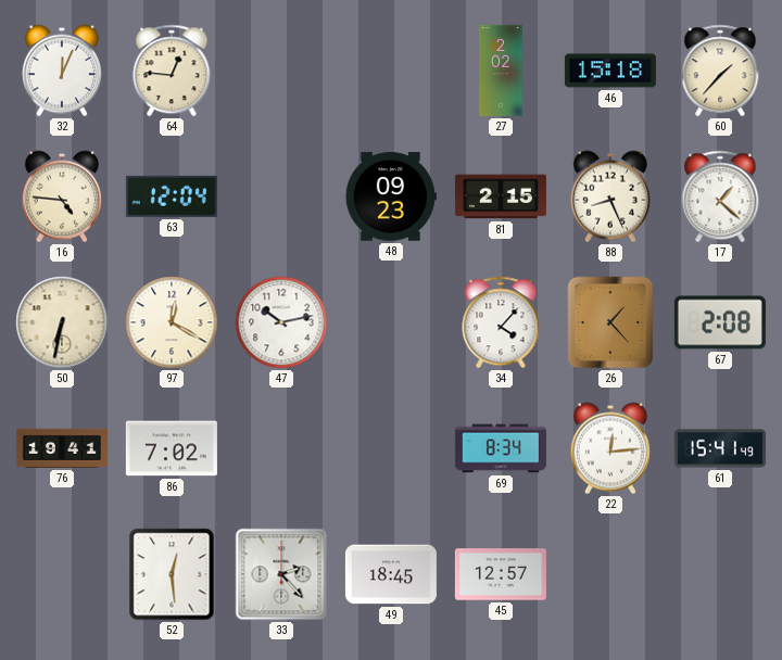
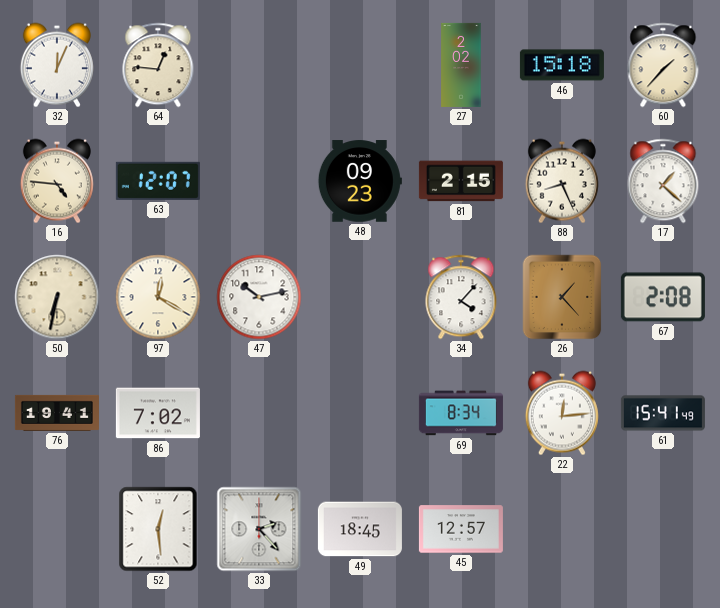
63: 12:04 -> 12:07 (158, 181)
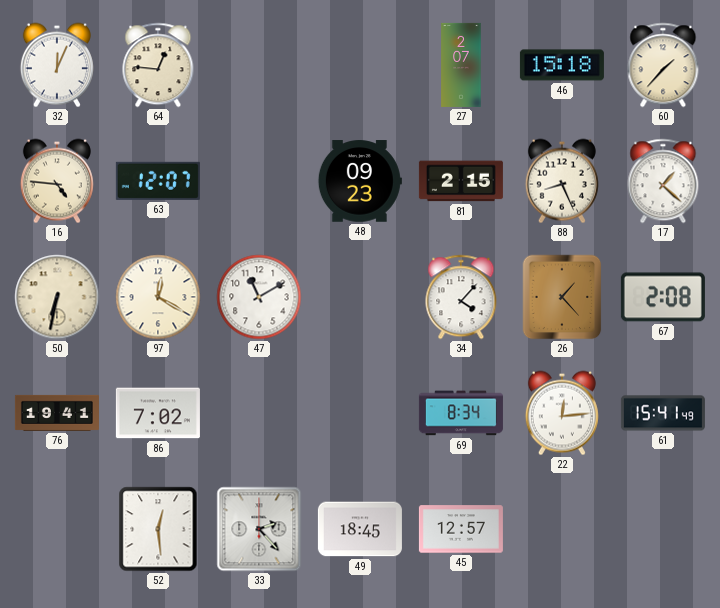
27: 2:02 -> 2:07 (461, 65)
47: 10:13 -> 11:10 (259, 297)
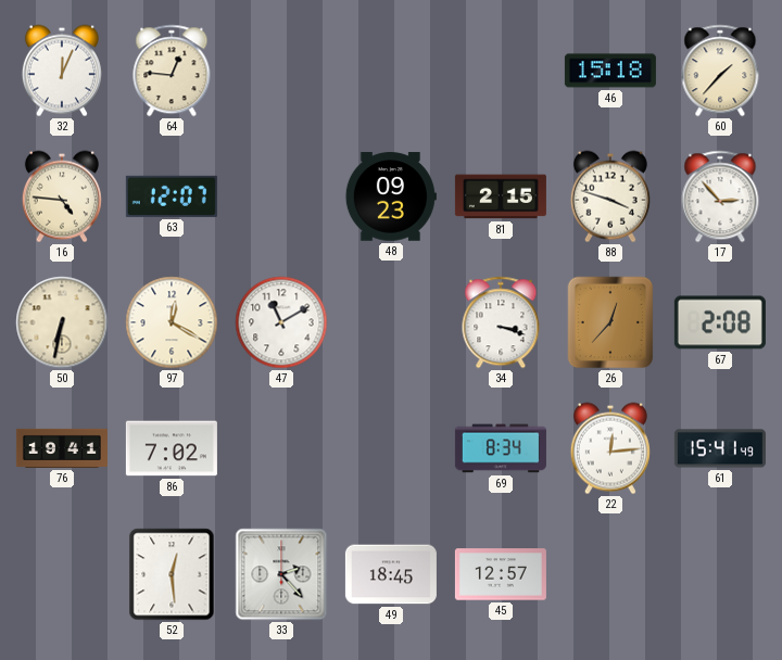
27: 2:07 -> none (461, 65)
88: 8:26 -> 3:48 (610, 196)
17: 1:22 -> 2:53 (720, 196)
34: 4:07 -> 3:18 (501, 322)
26: 1:23 -> 12:37 (610, 322)
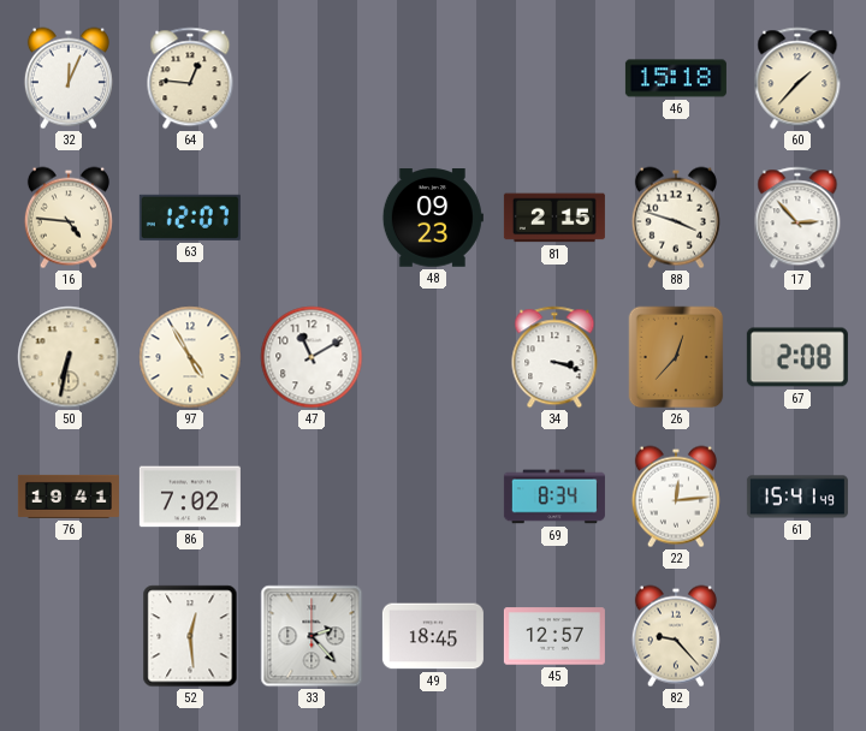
97: 12:20 -> 4:55 (190, 357)
82: none -> 9:23 (676, 636)
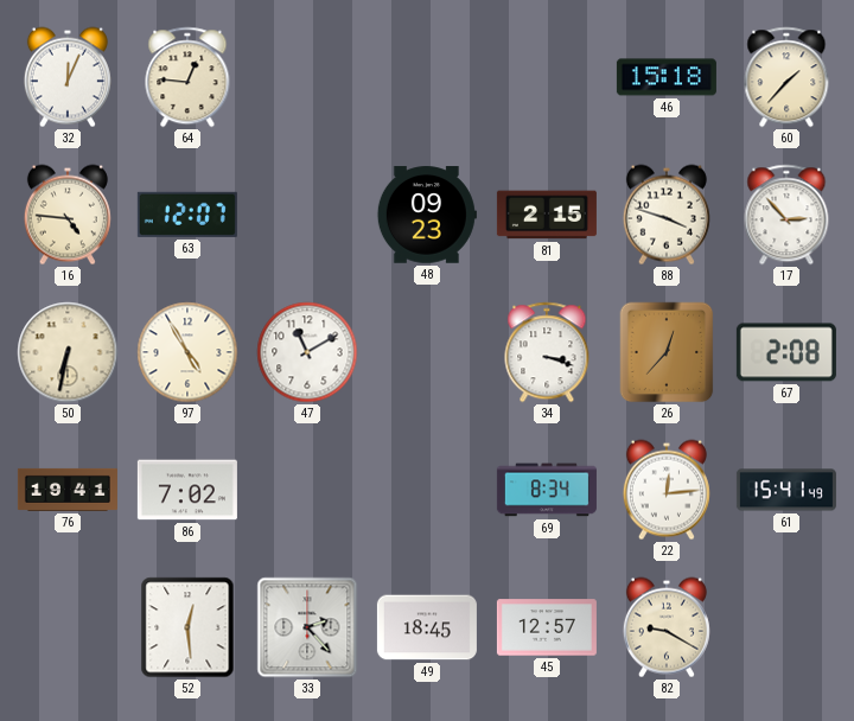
82: 9:23 -> 9:20 (667, 627)
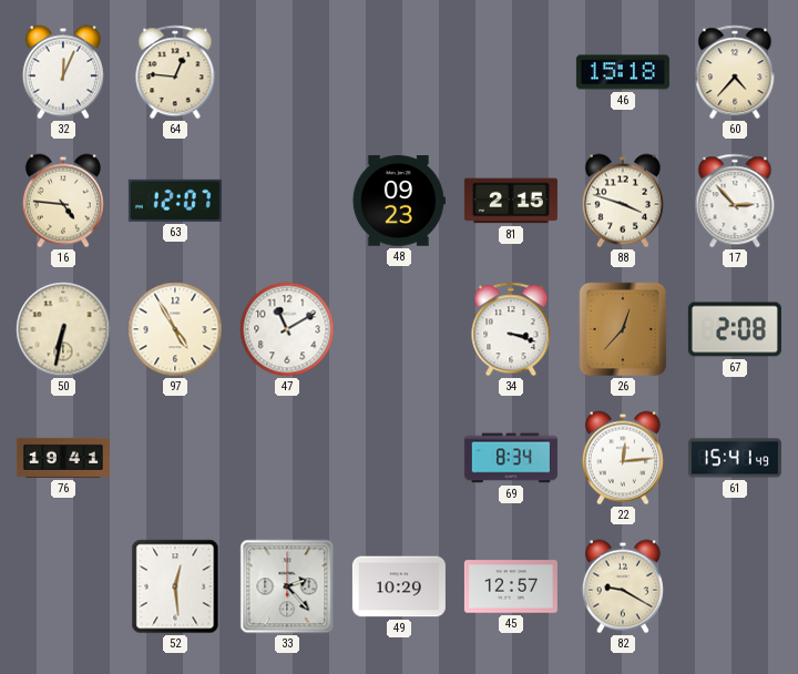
60: 1:37 -> 4:37 (735, 72)
86: 7:02 -> none (187, 490)
49: 18:45 -> 10:29 (399, 586)
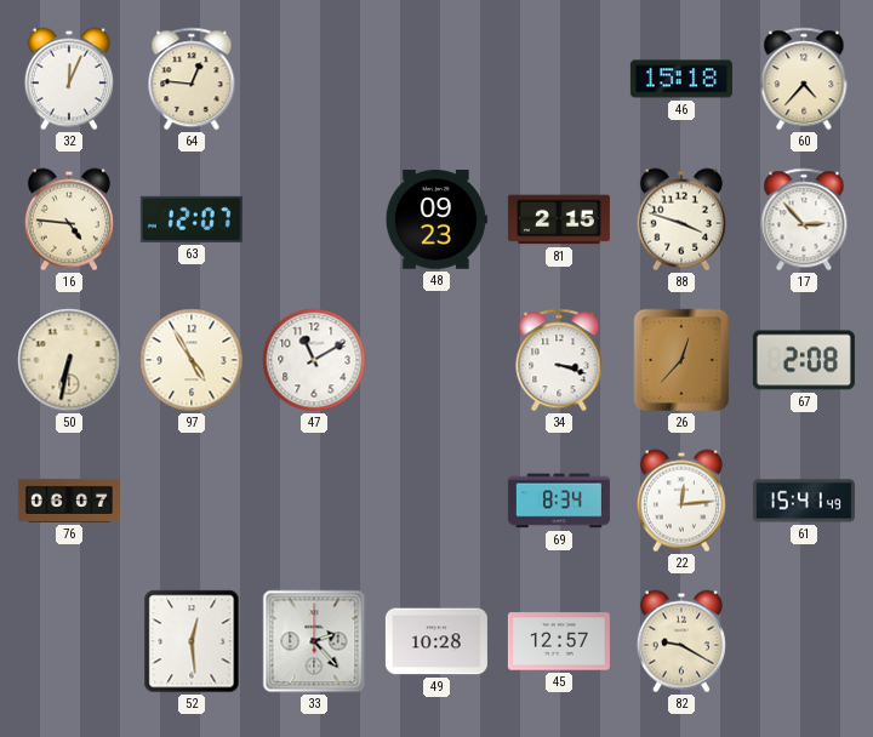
76: 19:41 -> 06:07 (69, 501)
49: 10:29 -> 10:28 (436, 641)
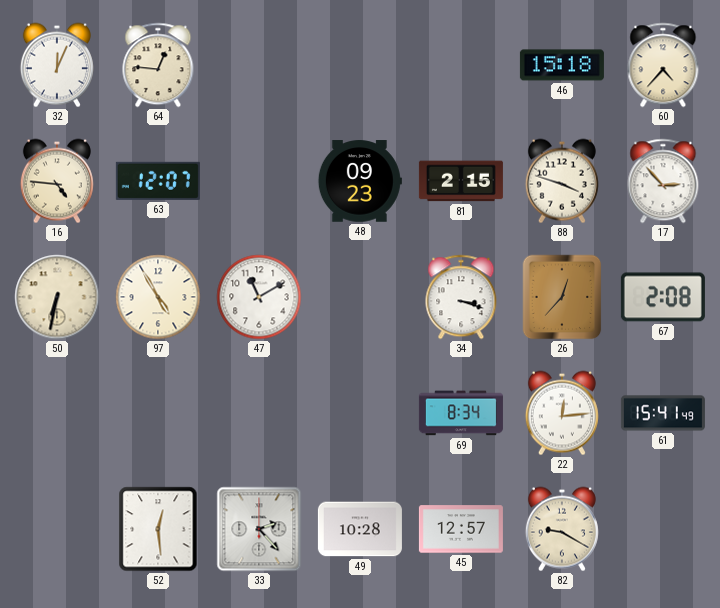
76: 06:07 -> none (69, 501)
